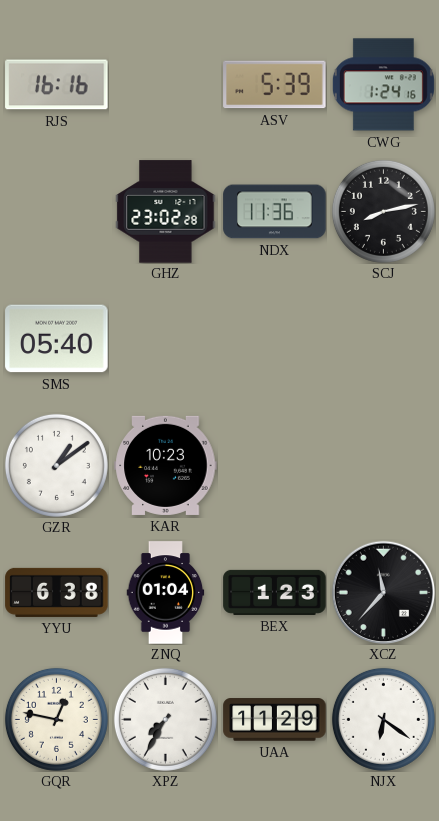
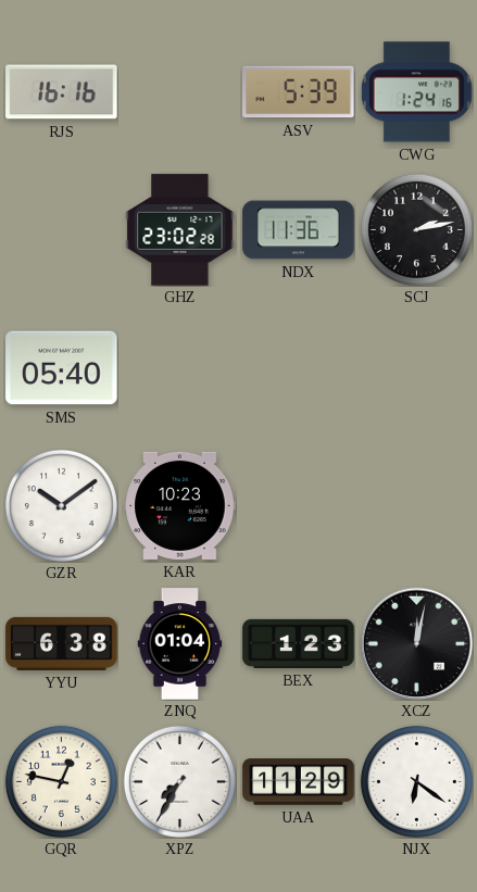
SCJ: 8:13 -> 2:13 (416, 229)
GZR: 1:09 -> 10:09 (61, 505)
XCZ: 11:37 -> 12:02 (416, 643)
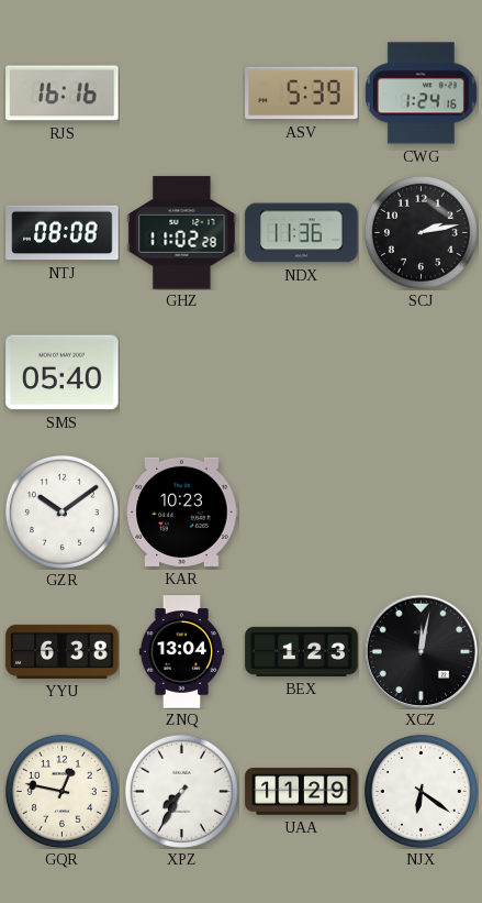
NTJ: none -> 08:08 (63, 233)
GHZ: 23:02 -> 11:02 (182, 233)
ZNQ: 01:04 -> 13:04 (182, 652)
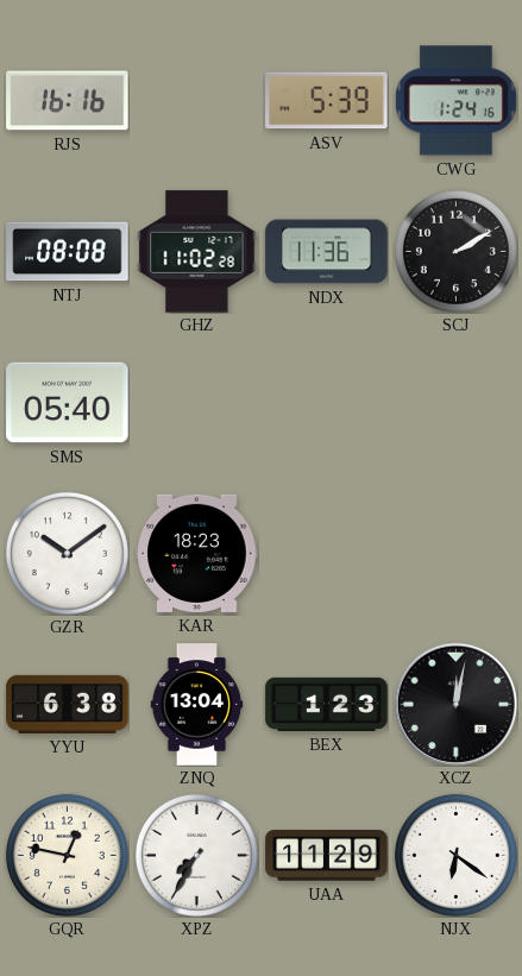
SCJ: 2:13 -> 2:10 (455, 251)
KAR: 10:23 -> 18:23 (197, 553)
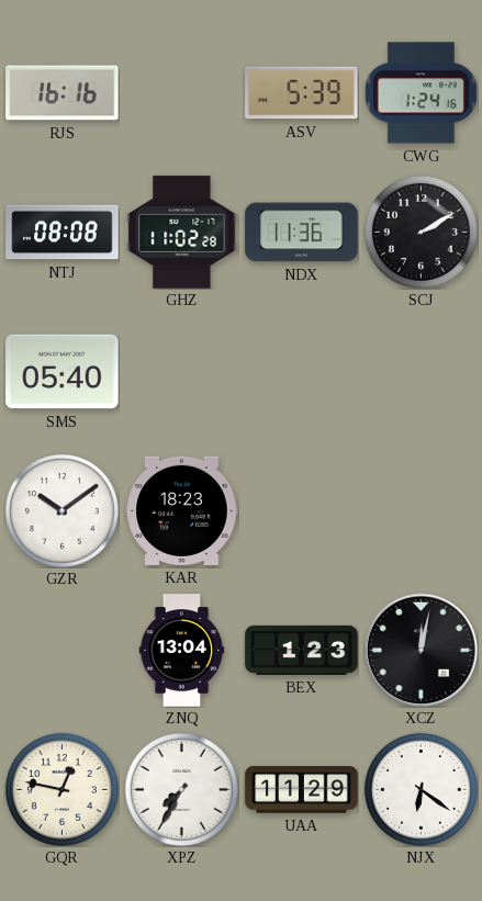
YYU: 6:38 -> none (68, 704)
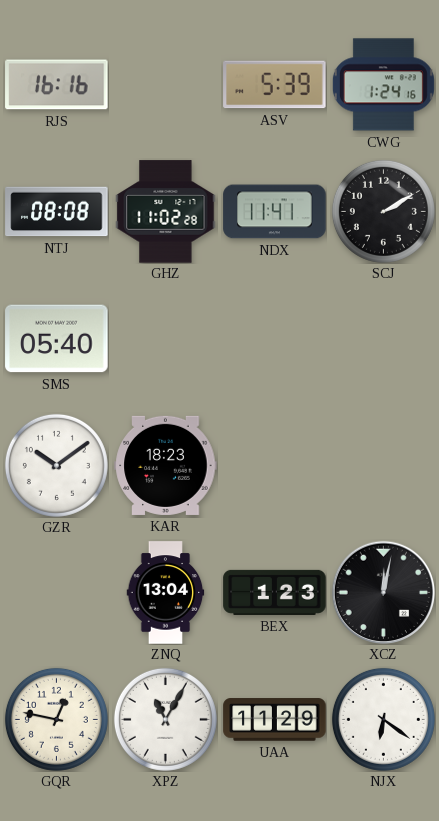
NDX: 11:36 -> 11:41 (275, 212)
XPZ: 7:35 -> 11:05 (165, 719)
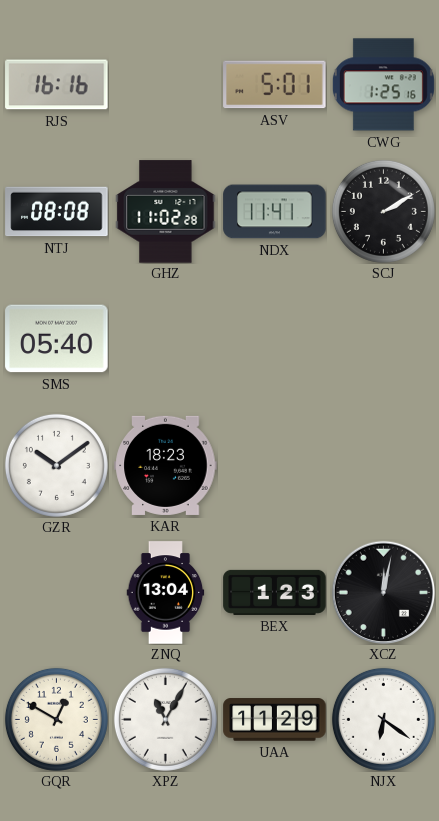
ASV: 5:39 -> 5:01 (275, 85)
CWG: 1:24 -> 1:25 (383, 85)
GQR: 12:47 -> 12:50 (56, 719)
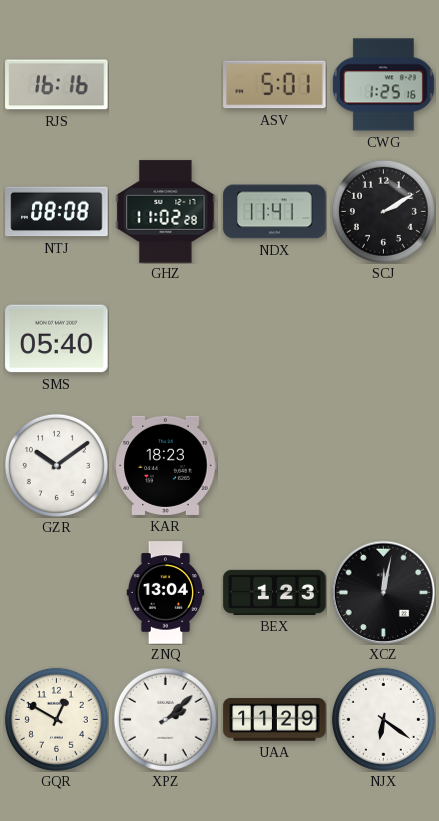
XPZ: 11:05 -> 2:08 (165, 719)
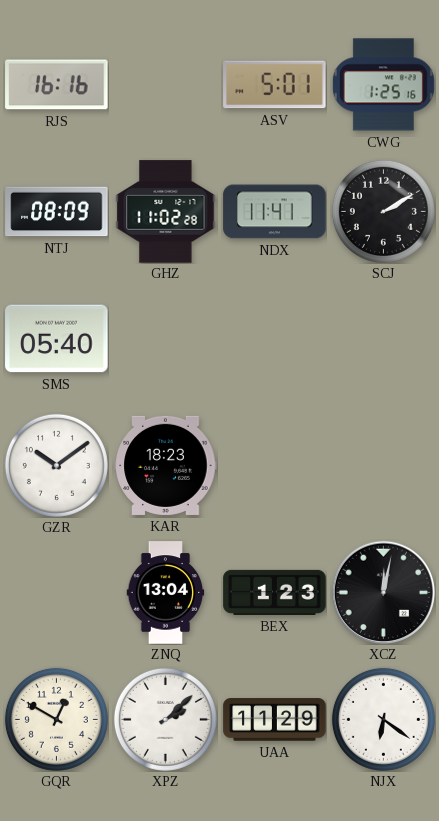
NTJ: 08:08 -> 08:09 (57, 212)
